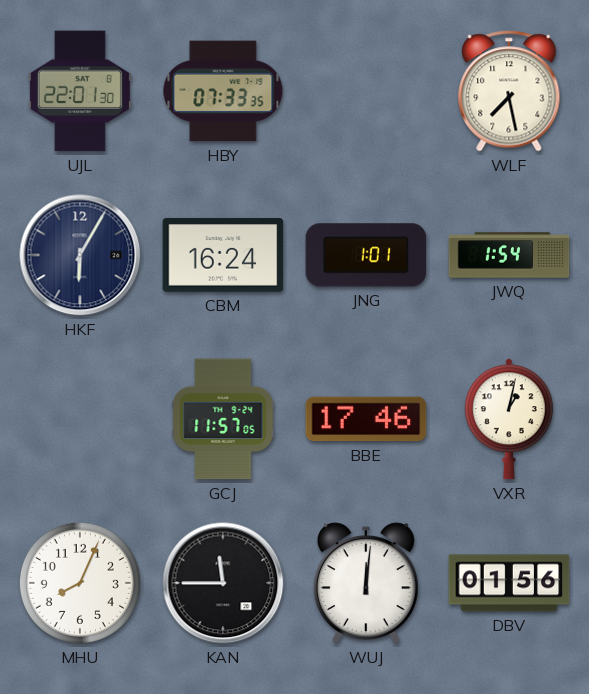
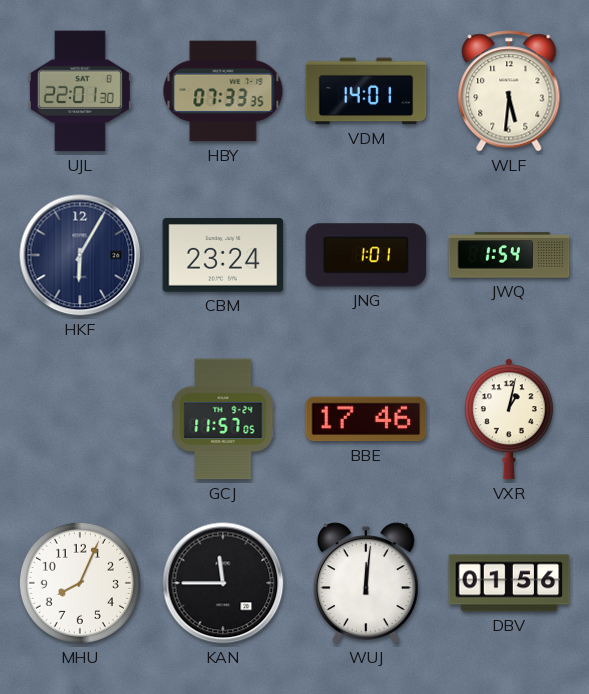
VDM: none -> 14:01 (366, 91)
WLF: 7:28 -> 5:31 (509, 91)
CBM: 16:24 -> 23:24 (223, 255)
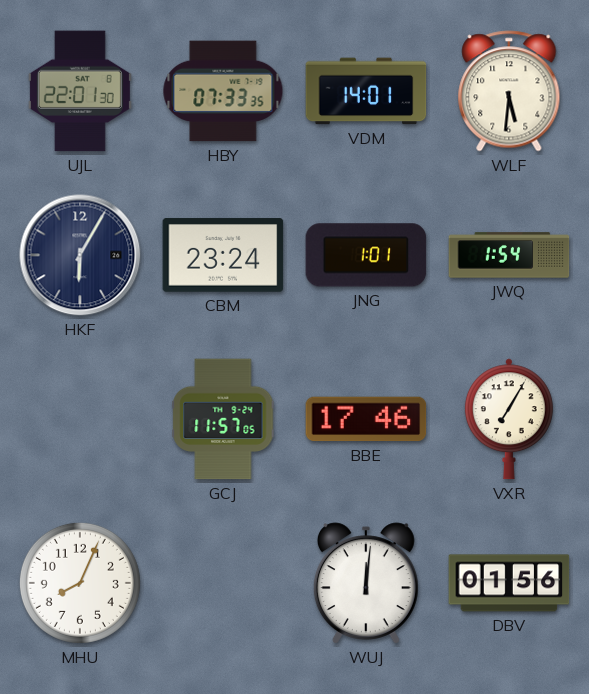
VXR: 1:02 -> 7:05 (509, 419)
KAN: 11:45 -> none (223, 583)
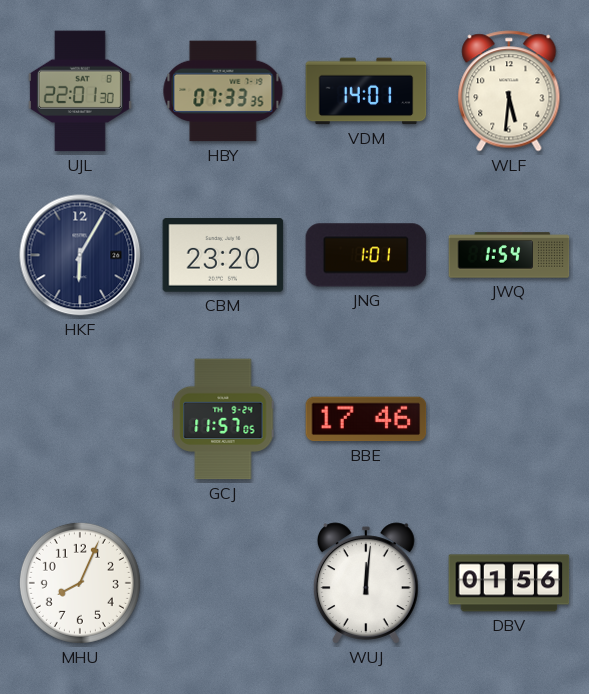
CBM: 23:24 -> 23:20 (223, 255)
VXR: 7:05 -> none (509, 419)
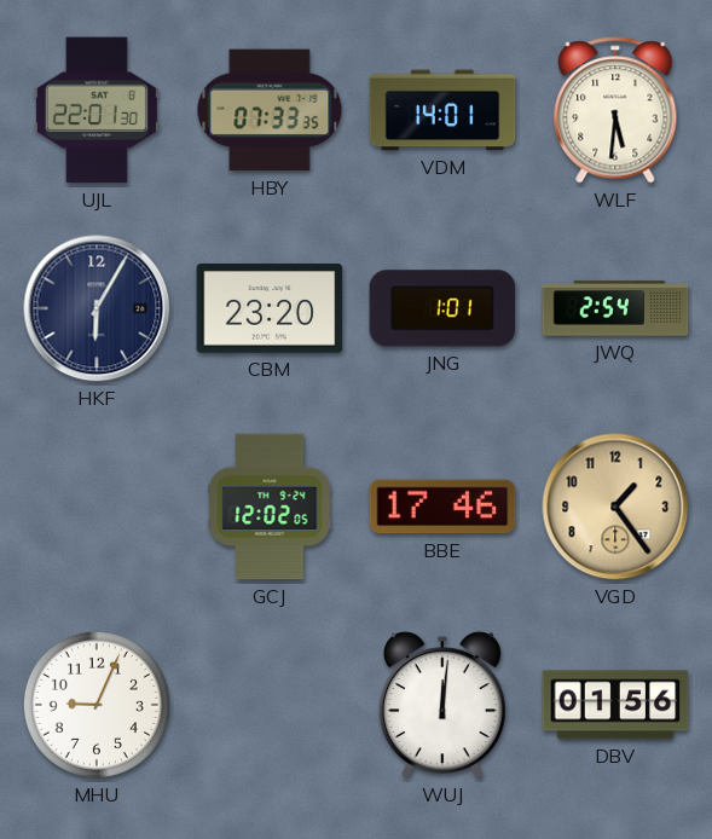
JWQ: 1:54 -> 2:54 (615, 308)
GCJ: 11:57 -> 12:02 (270, 507)
VGD: none -> 1:24 (615, 507)
MHU: 8:04 -> 9:04 (97, 705)
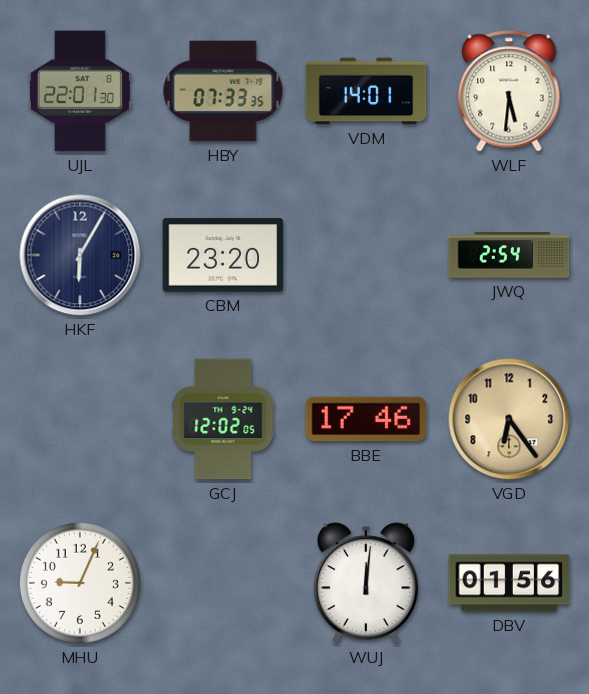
JNG: 1:01 -> none (442, 308)
VGD: 1:24 -> 6:24 (509, 419)
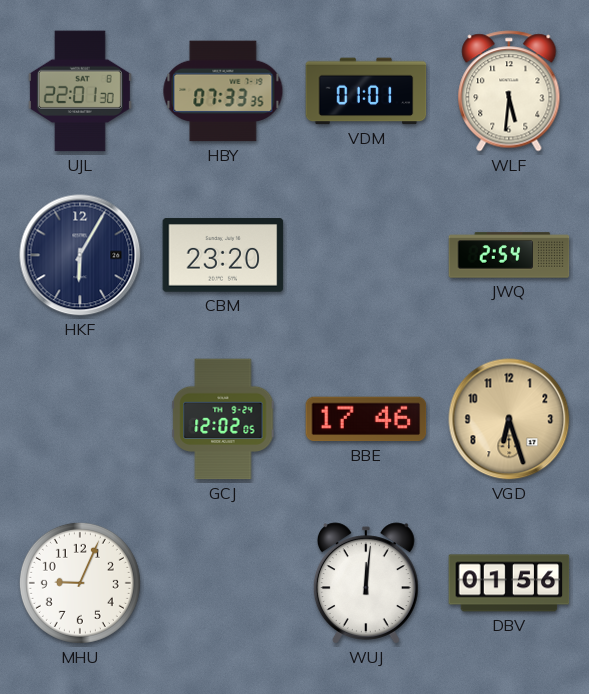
VDM: 14:01 -> 01:01 (366, 91)
VGD: 6:24 -> 6:27 (509, 419)
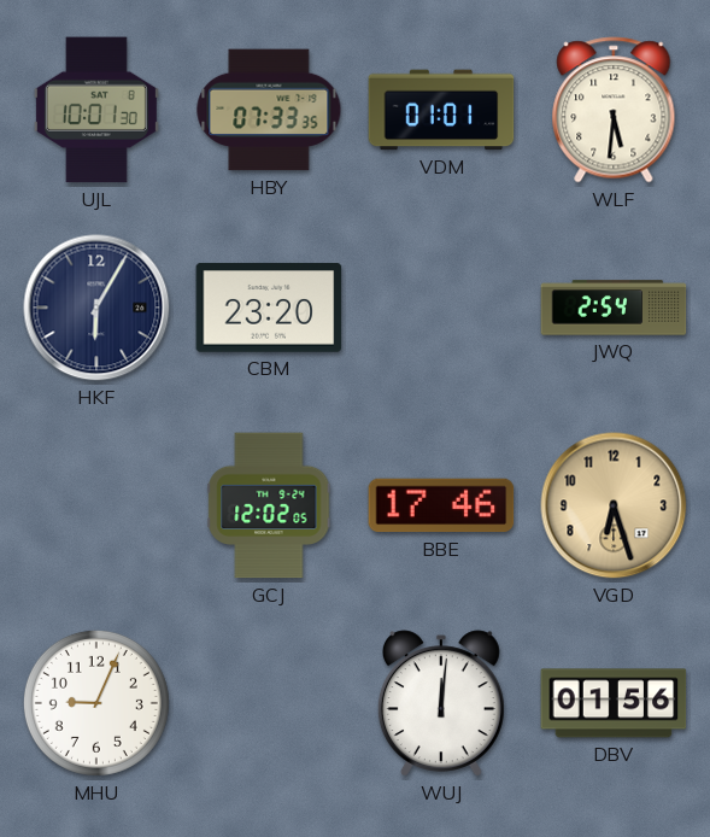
UJL: 22:01 -> 10:01 (96, 110)
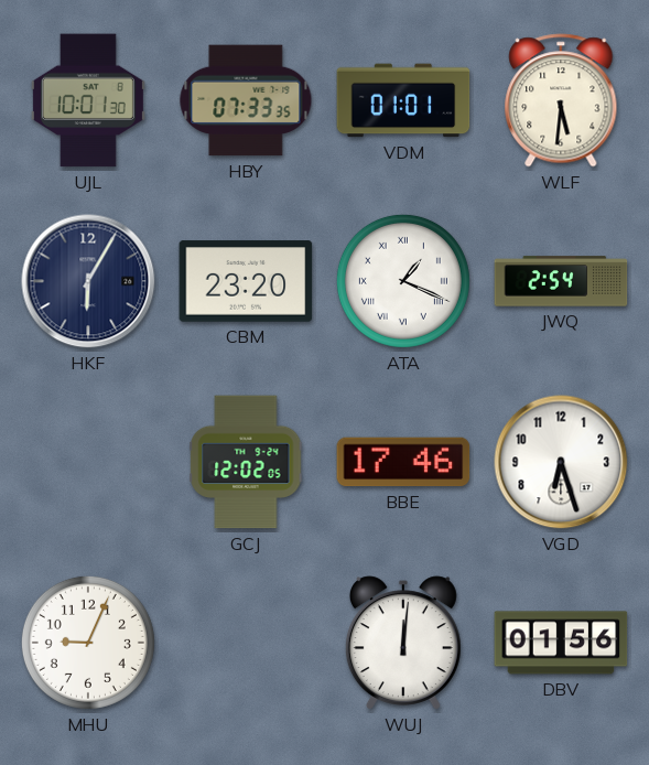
ATA: none -> 1:19 (403, 281)
VGD dial: champagne -> white (561, 462)
